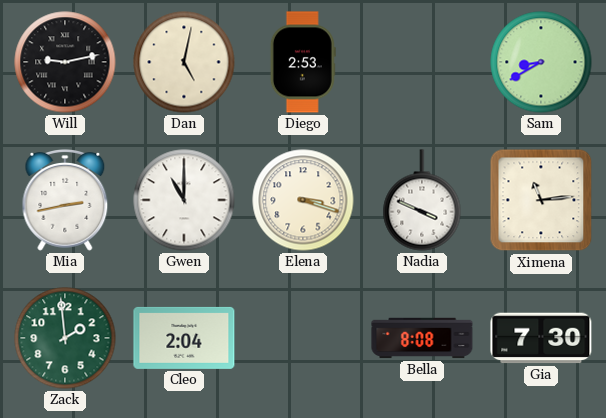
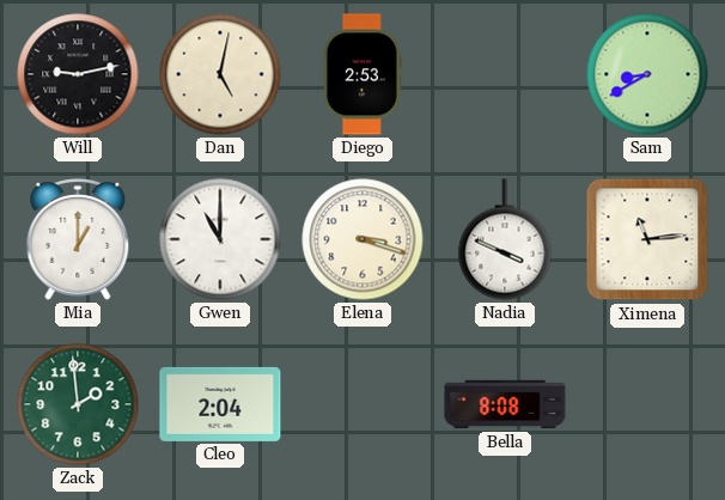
Mia: 2:43 -> 1:00 (78, 240)
Gia: 7:30 -> none (541, 338)
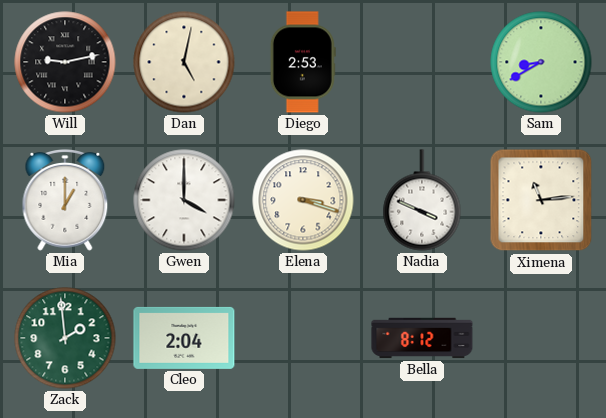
Gwen: 11:00 -> 4:00 (184, 200)
Bella: 8:08 -> 8:12 (422, 338)
